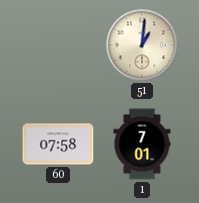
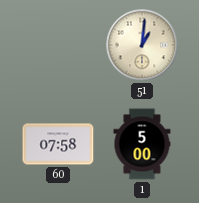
1: 7:01 -> 5:00 (142, 144)
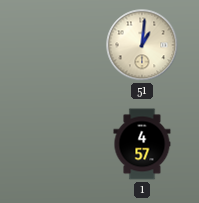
60: 07:58 -> none (58, 144)
1: 5:00 -> 4:57 (142, 144)
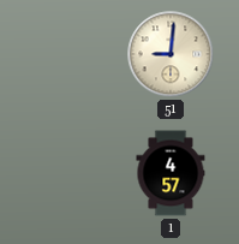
51: 1:01 -> 9:01 (171, 54)
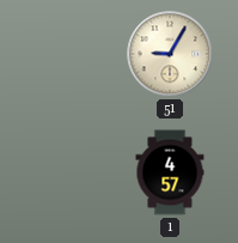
51: 9:01 -> 9:05 (170, 54)
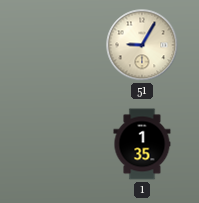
1: 4:57 -> 1:35 (142, 144)
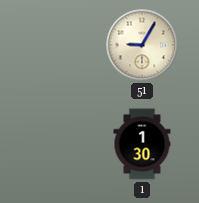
1: 1:35 -> 1:30 (142, 144)
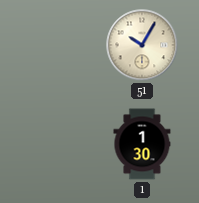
51: 9:05 -> 10:05 (142, 45)
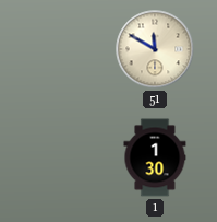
51: 10:05 -> 11:50 (155, 49)
